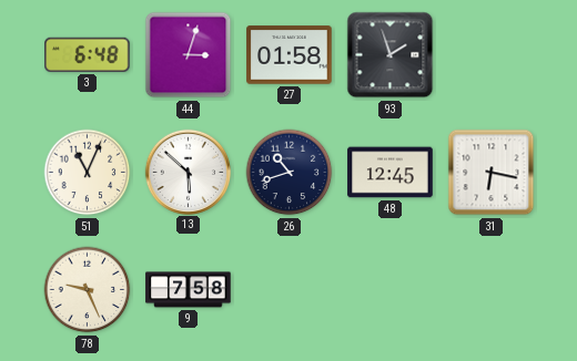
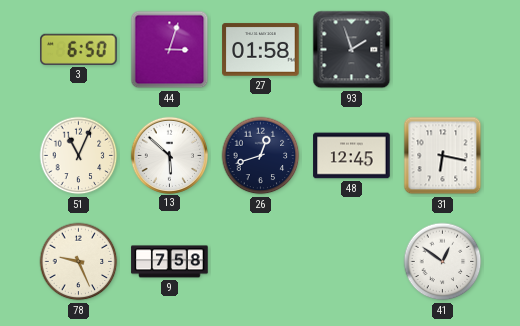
3: 6:48 -> 6:50 (79, 49)
26: 10:42 -> 12:42 (261, 156)
41: none -> 12:51 (443, 262)
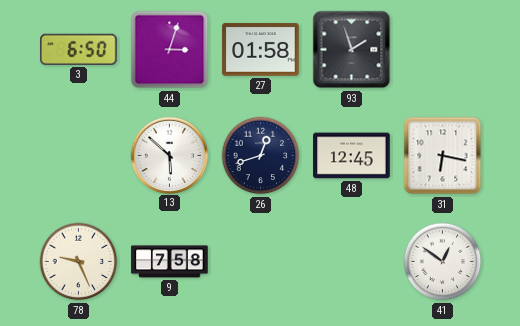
51: 11:04 -> none (79, 156)
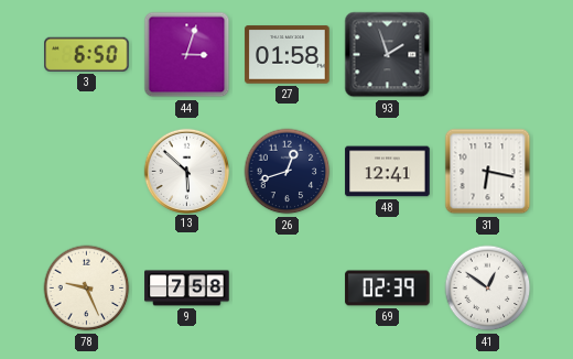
48: 12:45 -> 12:41 (388, 172)
69: none -> 02:39 (388, 289)
